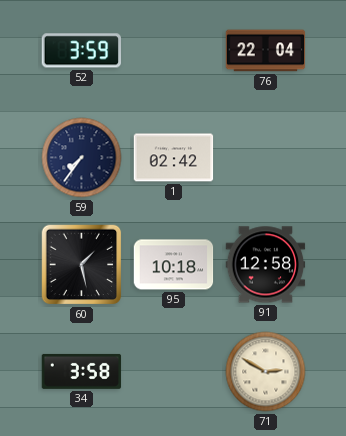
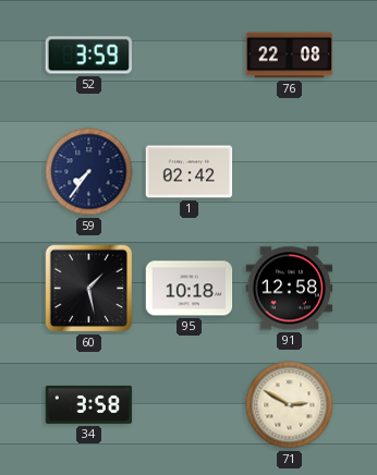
76: 22:04 -> 22:08 (290, 56)
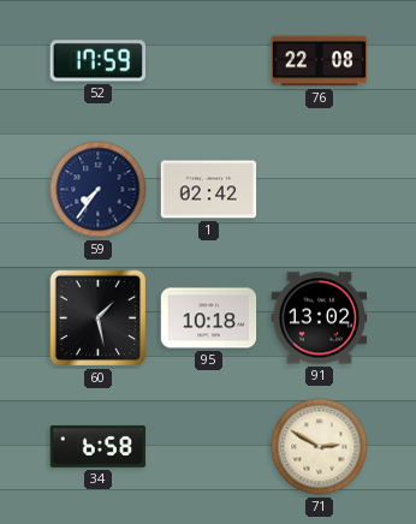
52: 3:59 -> 17:59 (97, 61)
91: 12:58 -> 13:02 (320, 318)
34: 3:58 -> 6:58 (99, 446)
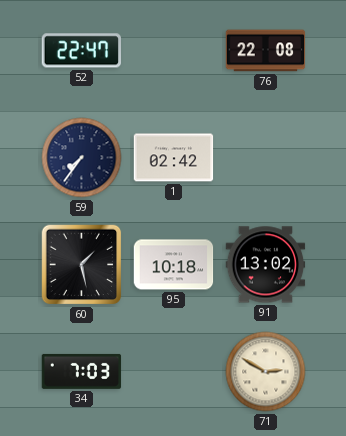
52: 17:59 -> 22:47 (81, 51)
34: 6:58 -> 7:03 (82, 371)
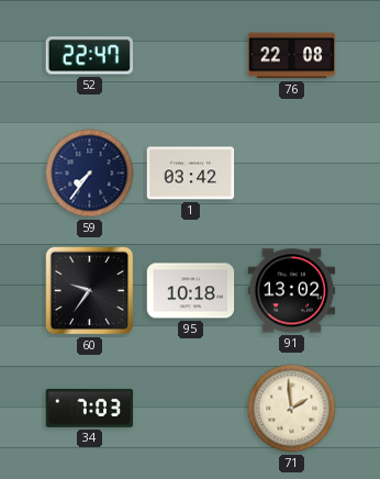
1: 02:42 -> 03:42 (191, 174)
60: 1:28 -> 9:36 (90, 291)
71: 2:50 -> 1:59 (292, 409)
